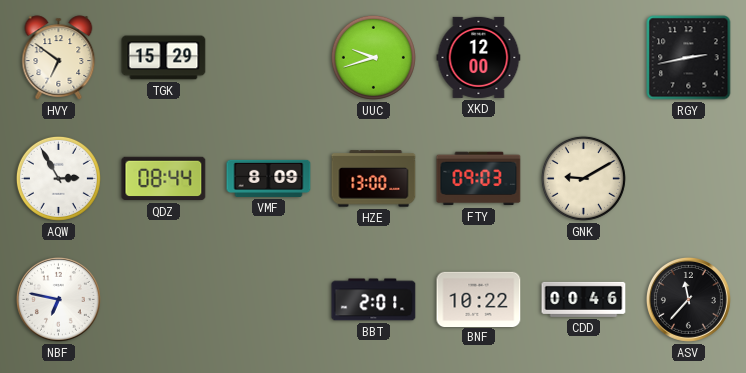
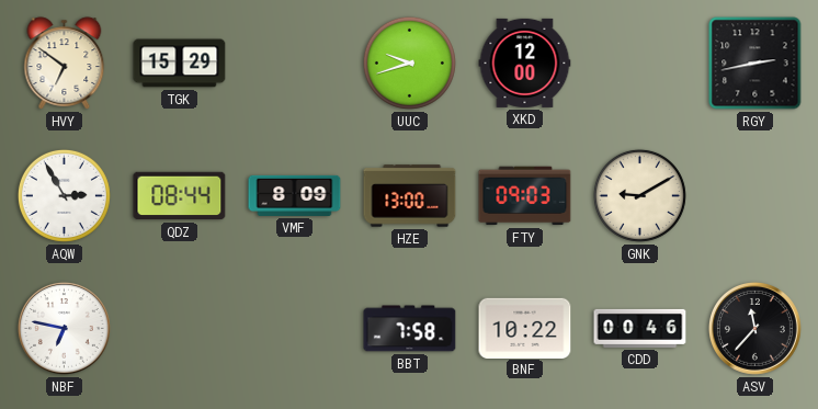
BBT: 2:01 -> 7:58 (410, 329)
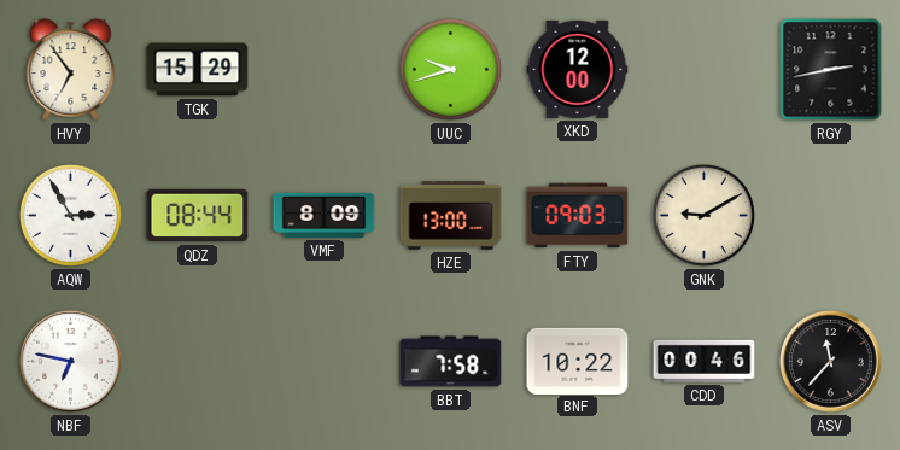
HVY: 6:51 -> 6:54 (71, 70)
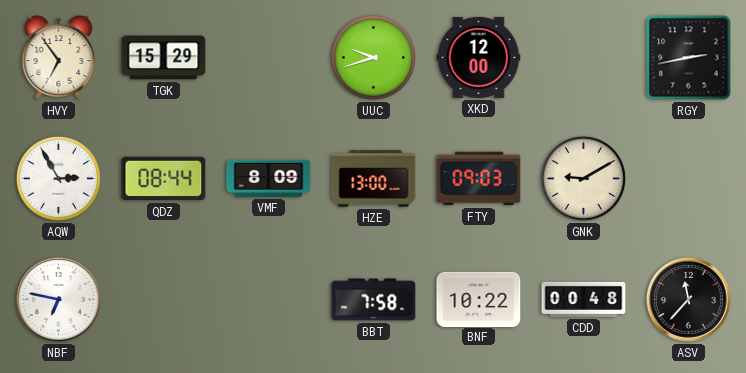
CDD: 00:46 -> 00:48 (584, 299)
